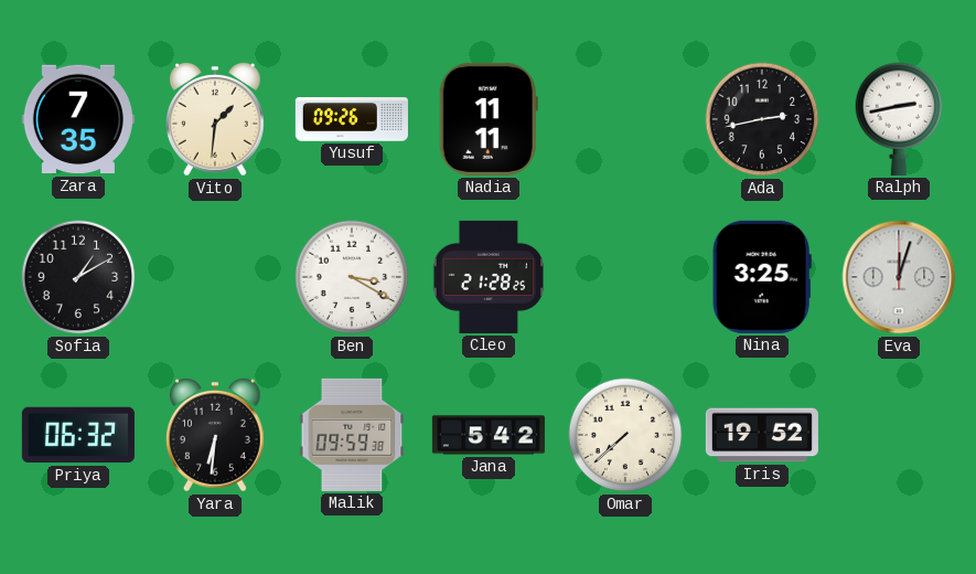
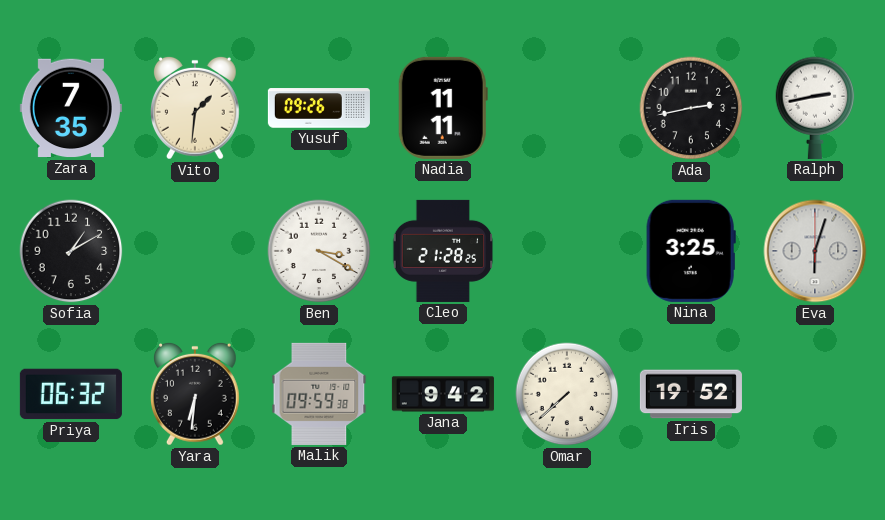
Eva: 12:03 -> 6:03 (815, 251)
Jana: 5:42 -> 9:42 (443, 394)
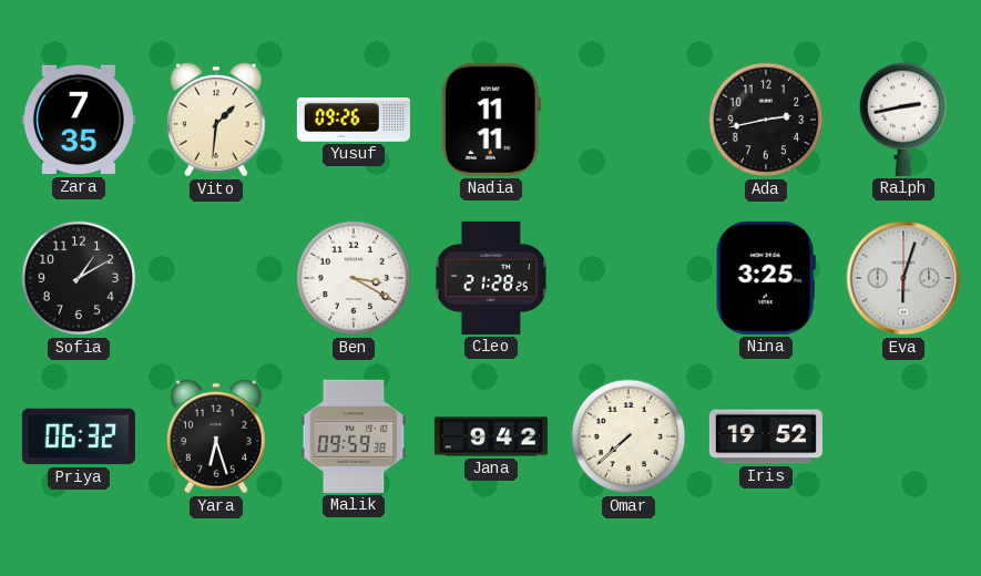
Yara: 6:31 -> 6:27 (217, 436)
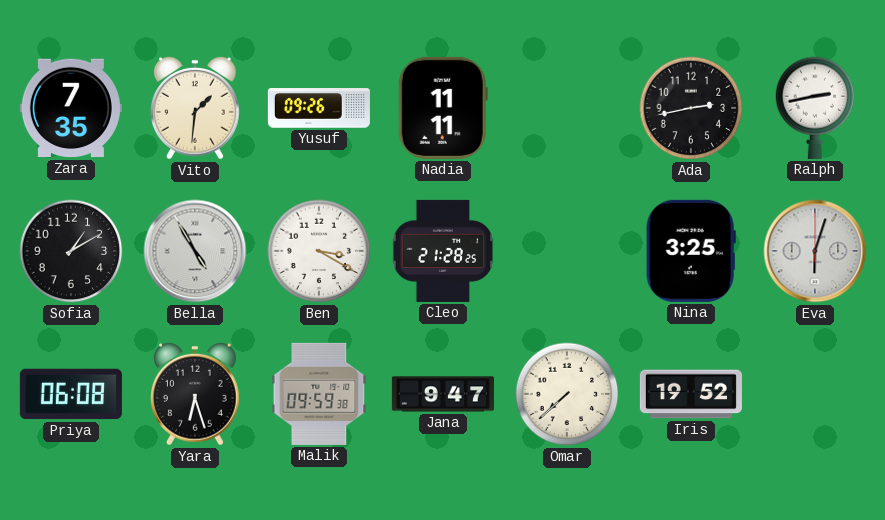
Bella: none -> 4:55 (195, 251)
Priya: 06:32 -> 06:08 (71, 394)
Jana: 9:42 -> 9:47 (443, 394)
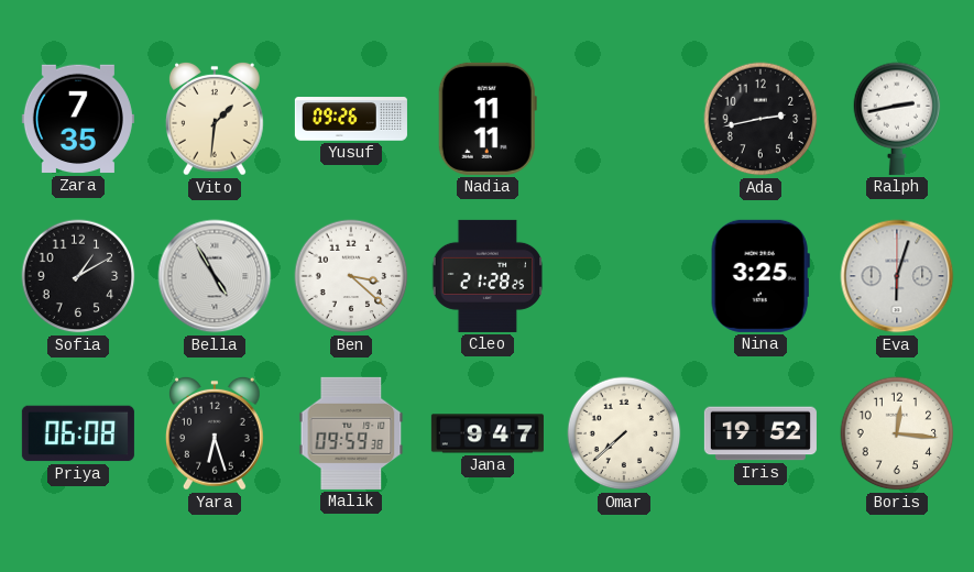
Ben: 3:20 -> 3:22 (351, 276)
Boris: none -> 12:16 (897, 433)
